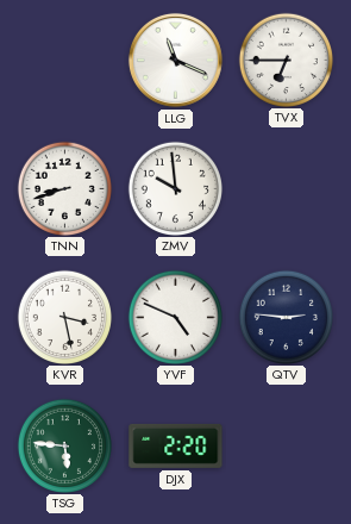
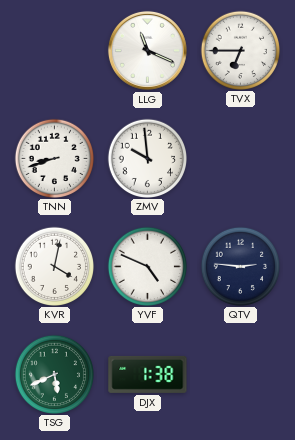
KVR: 3:28 -> 4:02 (54, 266)
TSG: 5:46 -> 5:41 (54, 374)
DJX: 2:20 -> 1:38 (148, 374)
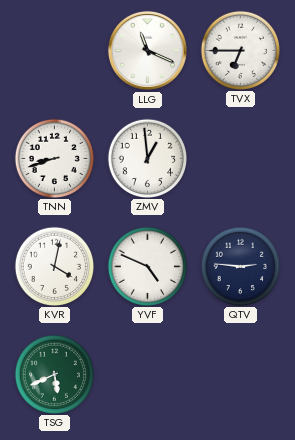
ZMV: 9:59 -> 12:59 (147, 158)
DJX: 1:38 -> none (148, 374)
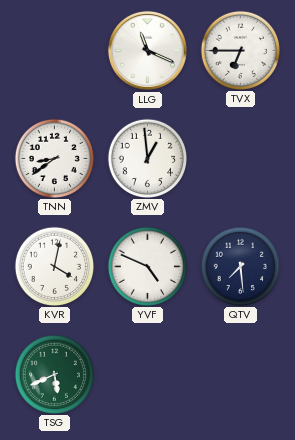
TNN: 8:42 -> 8:39 (54, 158)
QTV: 2:46 -> 7:29 (240, 266)
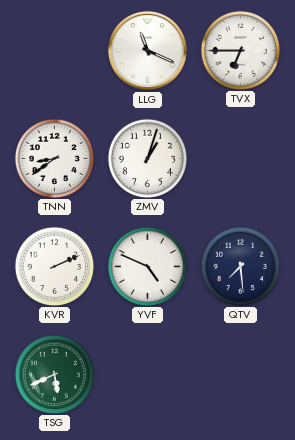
ZMV: 12:59 -> 1:03 (147, 158)
KVR: 4:02 -> 2:11 (54, 266)
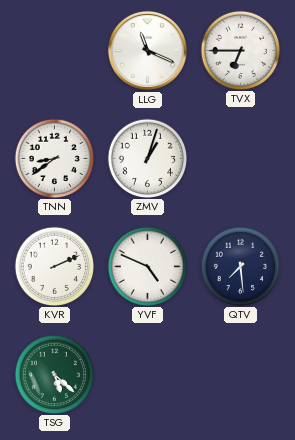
TSG: 5:41 -> 5:22 (54, 374)
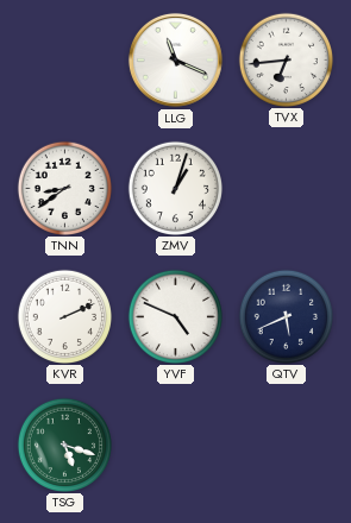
TVX: 6:45 -> 6:44 (286, 59)
QTV: 7:29 -> 5:41 (286, 316)
TSG: 5:22 -> 5:18 (64, 445)
